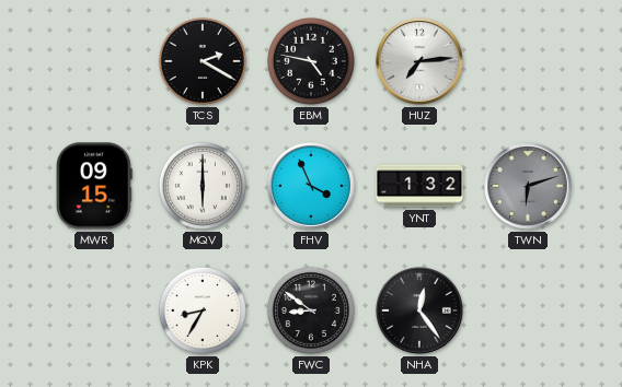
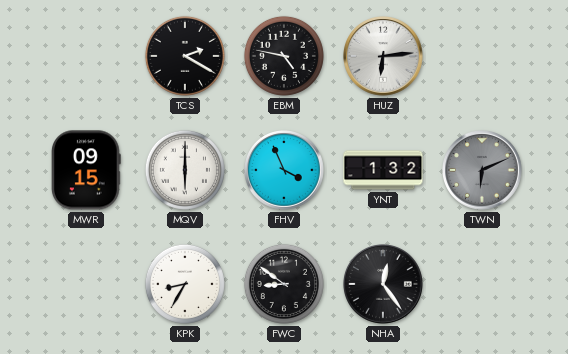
HUZ: 7:14 -> 6:14 (384, 57)
TWN: 6:12 -> 6:11 (483, 171)
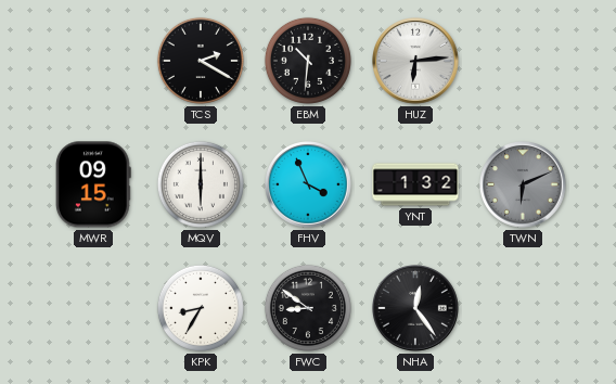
EBM: 4:47 -> 10:31 (308, 61)
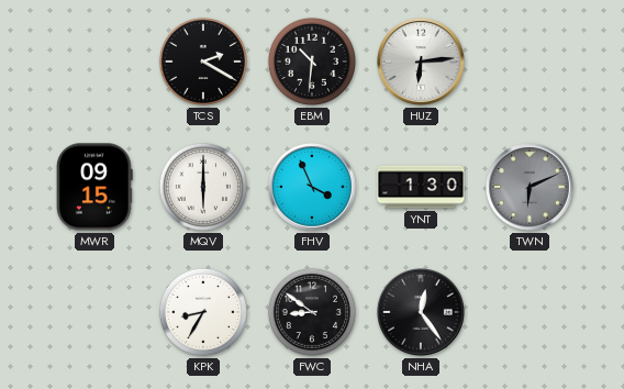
YNT: 1:32 -> 1:30 (421, 187)
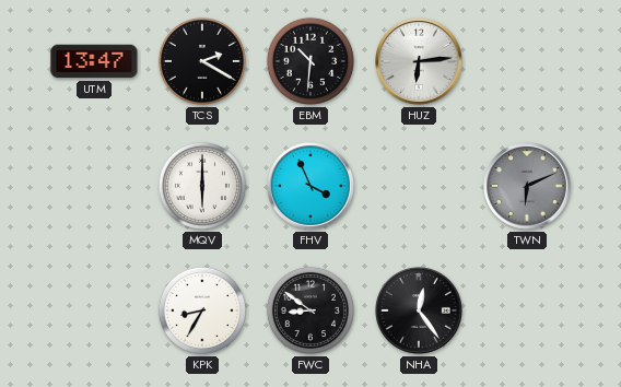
UTM: none -> 13:47 (94, 61)
MWR: 09:15 -> none (96, 187)
YNT: 1:30 -> none (421, 187)
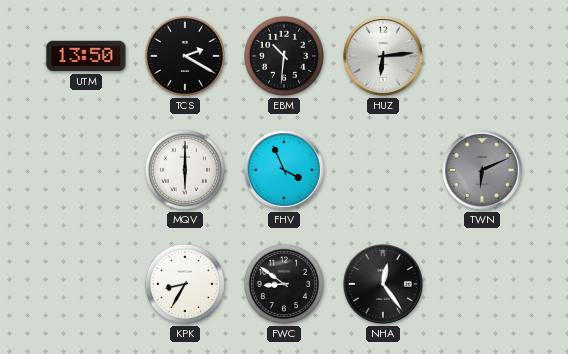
UTM: 13:47 -> 13:50 (86, 56)
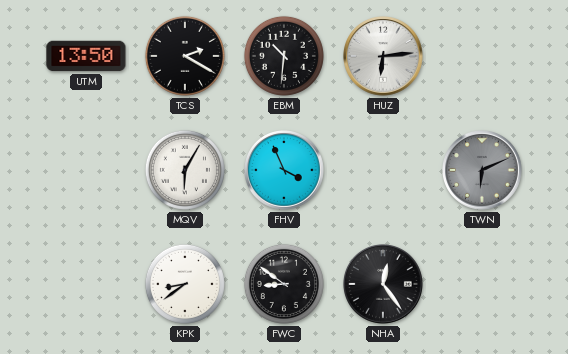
MQV: 6:00 -> 6:05 (185, 170)
KPK: 8:35 -> 8:39 (185, 284)
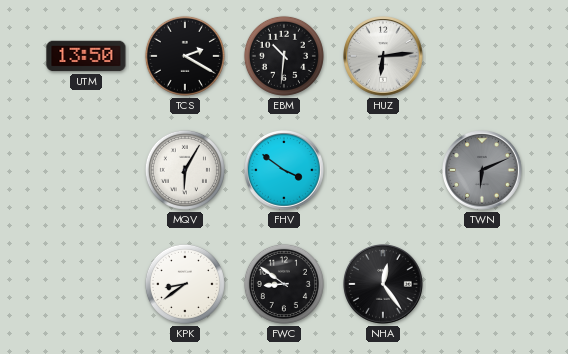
FHV: 3:56 -> 3:51 (285, 171)
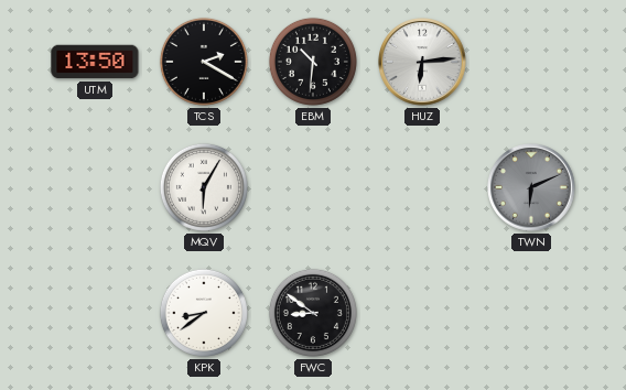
FHV: 3:51 -> none (285, 171)
NHA: 12:24 -> none (384, 285)
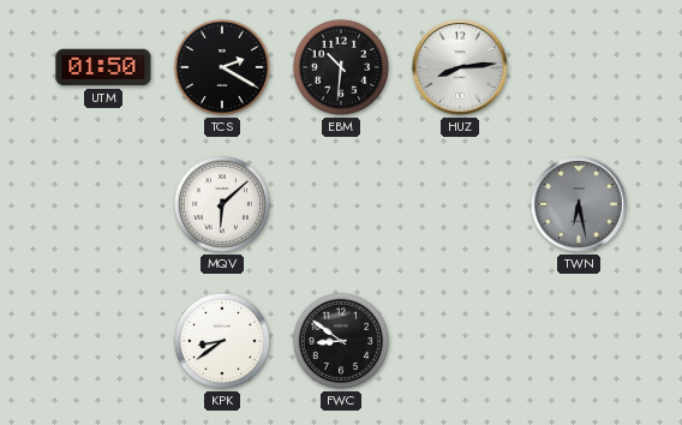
UTM: 13:50 -> 01:50 (103, 67)
HUZ: 6:14 -> 8:14 (461, 68)
MQV: 6:05 -> 6:08 (222, 204)
TWN: 6:11 -> 6:28 (580, 205)
